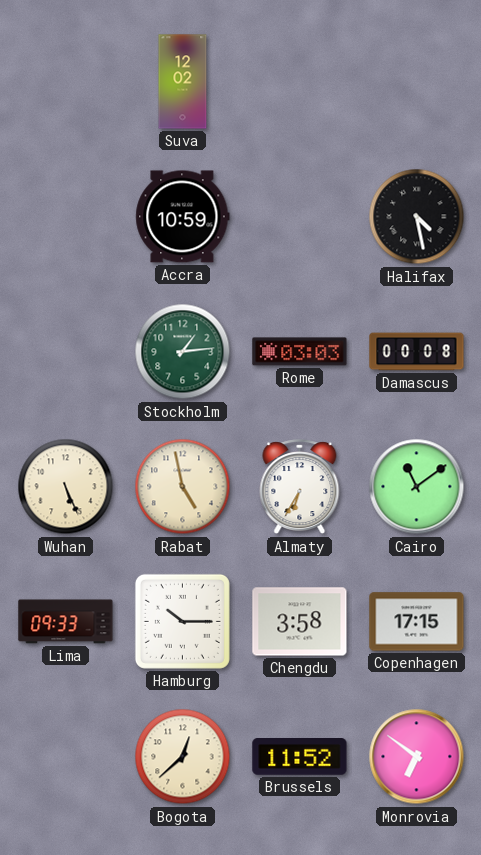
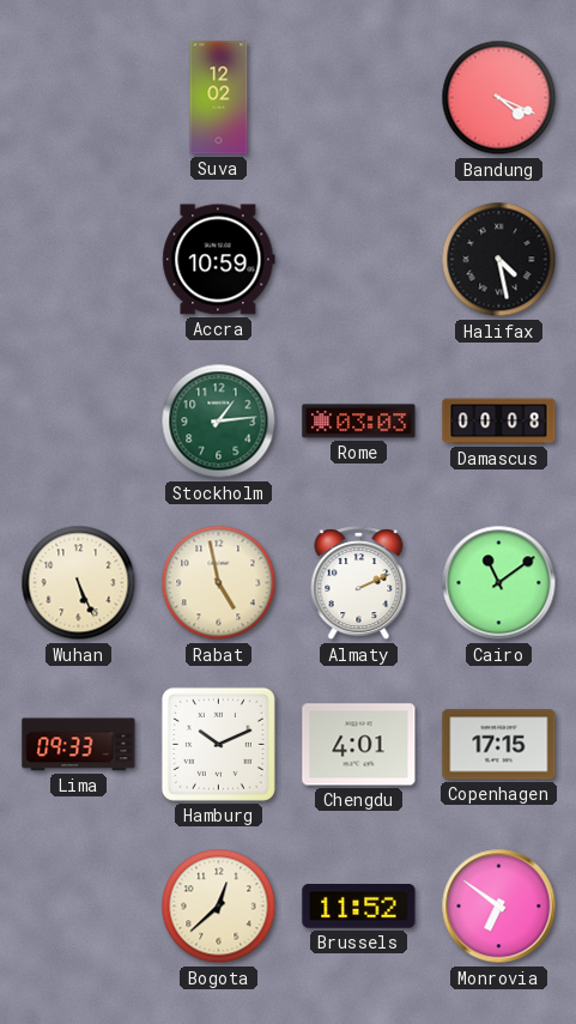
Bandung: none -> 4:19 (499, 98)
Almaty: 6:35 -> 2:11 (359, 583)
Hamburg: 10:15 -> 10:11 (218, 744)
Chengdu: 3:58 -> 4:01 (359, 745)
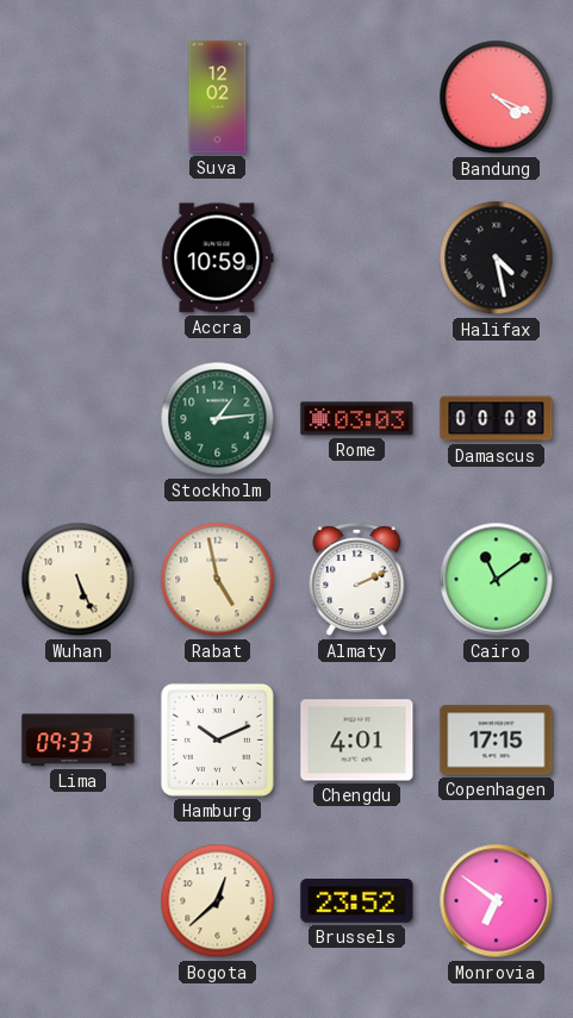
Brussels: 11:52 -> 23:52 (357, 901)
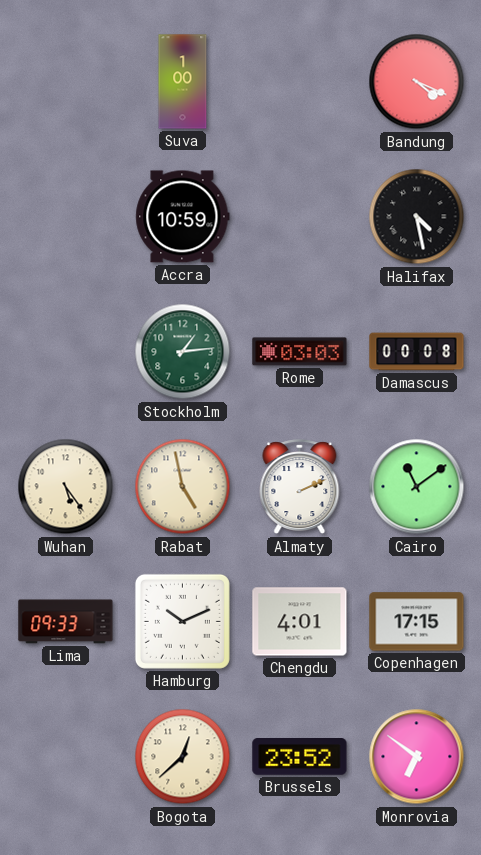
Suva: 12:02 -> 1:00 (183, 82)
Wuhan: 5:26 -> 5:24 (66, 487)
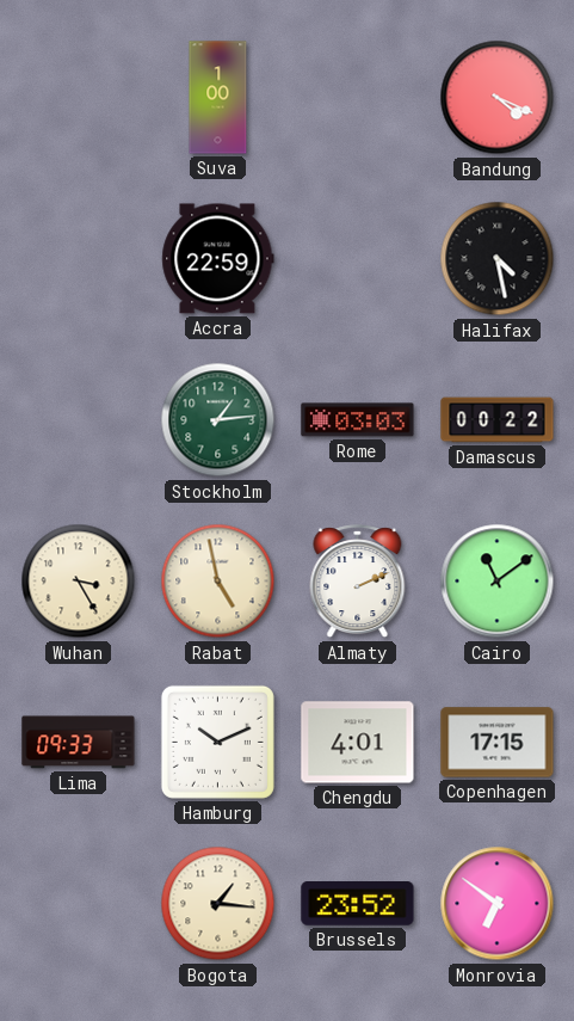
Accra: 10:59 -> 22:59 (218, 259)
Damascus: 00:08 -> 00:22 (498, 420)
Wuhan: 5:24 -> 3:25 (79, 582)
Bogota: 12:38 -> 1:16 (218, 904)
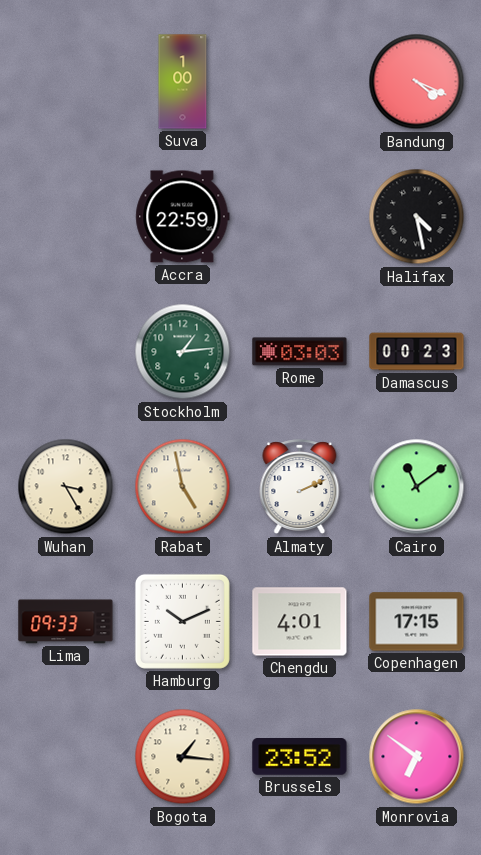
Damascus: 00:22 -> 00:23 (417, 352)
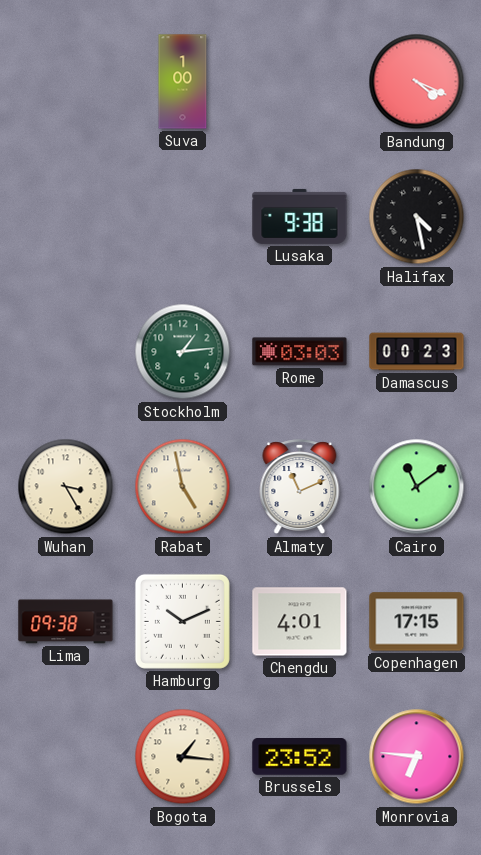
Accra: 22:59 -> none (183, 217)
Lusaka: none -> 9:38 (300, 216)
Almaty: 2:11 -> 11:11 (300, 487)
Lima: 09:33 -> 09:38 (66, 622)
Monrovia: 6:51 -> 6:46 (417, 757)
